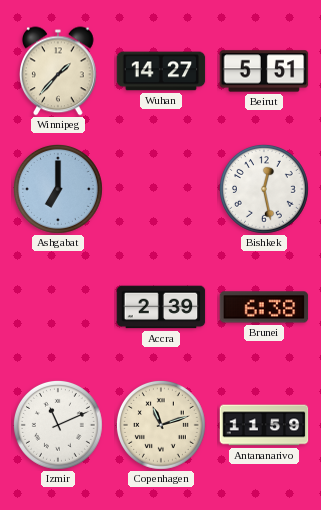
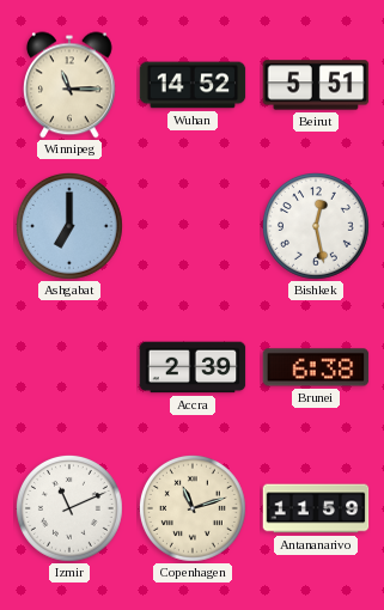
Winnipeg: 1:37 -> 11:15 (71, 85)
Wuhan: 14:27 -> 14:52 (193, 85)
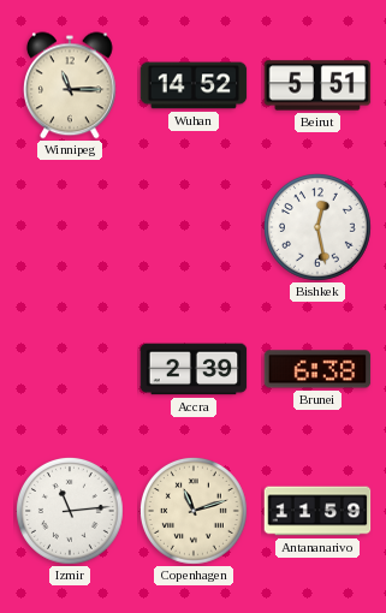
Ashgabat: 7:00 -> none (69, 226)
Izmir: 11:11 -> 11:14 (70, 511)
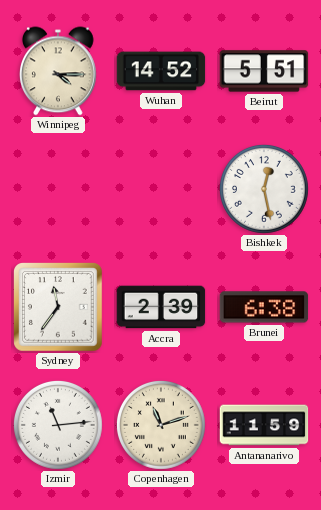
Winnipeg: 11:15 -> 4:15 (59, 71)
Sydney: none -> 11:36 (59, 308)
